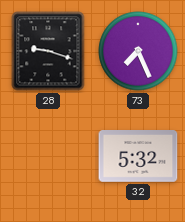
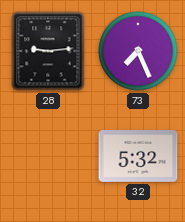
28: 9:18 -> 9:14 (48, 51)
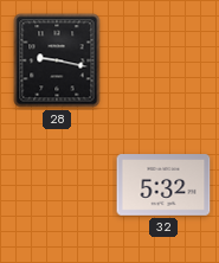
28: 9:14 -> 9:17 (57, 60)
73: 7:26 -> none (138, 51)
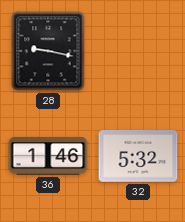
36: none -> 1:46 (48, 156)
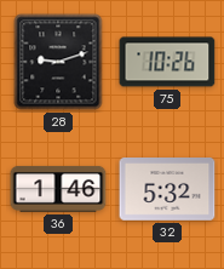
28: 9:17 -> 9:12 (58, 62)
75: none -> 10:26 (167, 62)
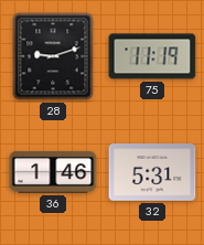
75: 10:26 -> 11:19 (152, 56)
32: 5:32 -> 5:31 (152, 173)
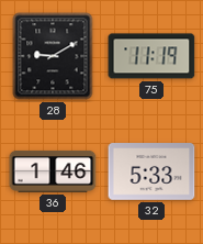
28: 9:12 -> 9:10 (53, 56)
32: 5:31 -> 5:33 (151, 173)
